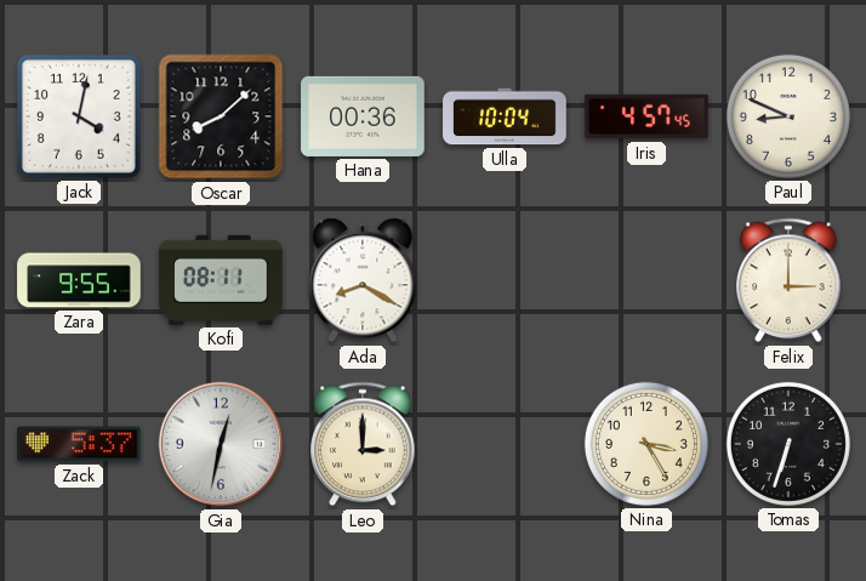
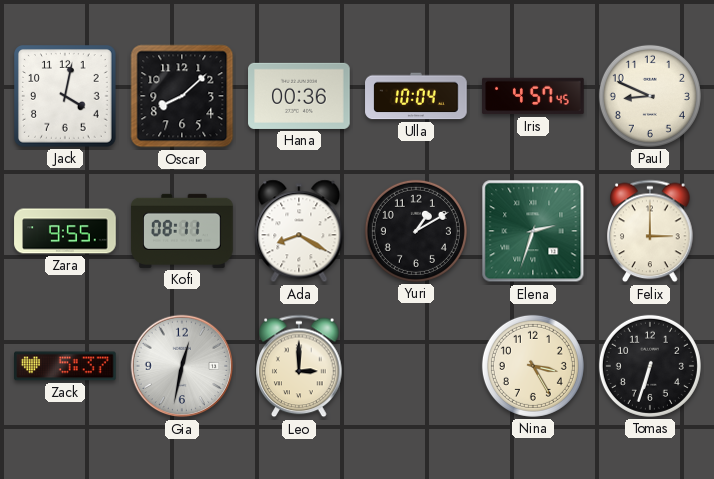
Yuri: none -> 1:10 (416, 231)
Elena: none -> 2:33 (533, 231)
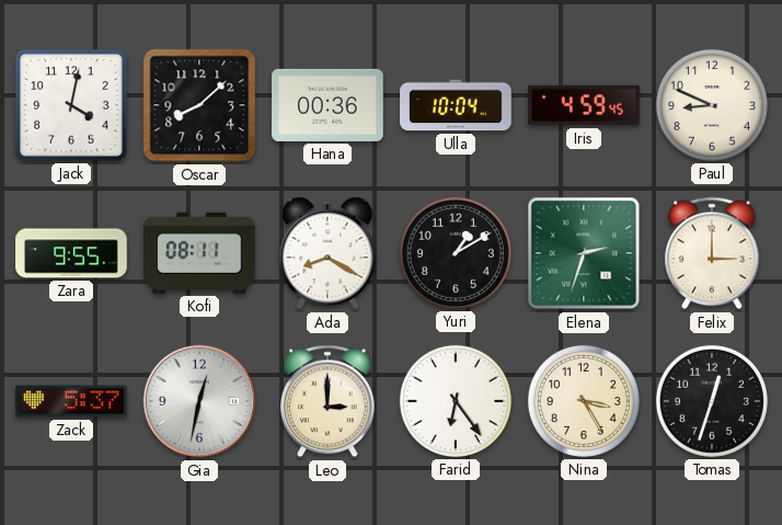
Iris: 4:57 -> 4:59 (584, 105)
Farid: none -> 6:24 (456, 401)
Tomas: 6:33 -> 12:33 (712, 401)
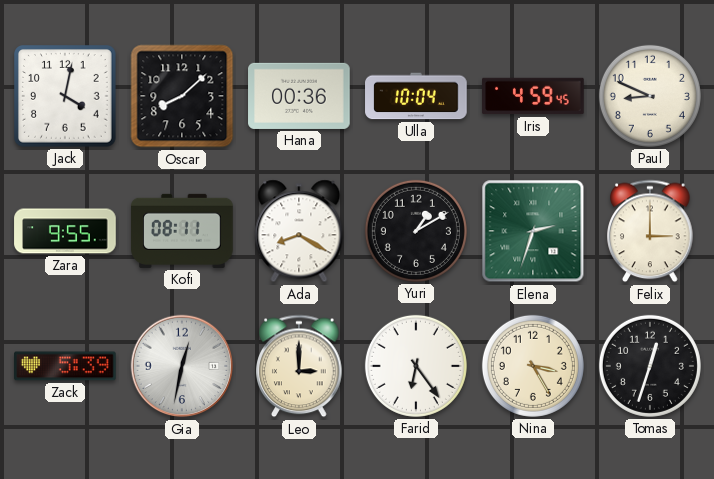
Zack: 5:37 -> 5:39 (66, 366)
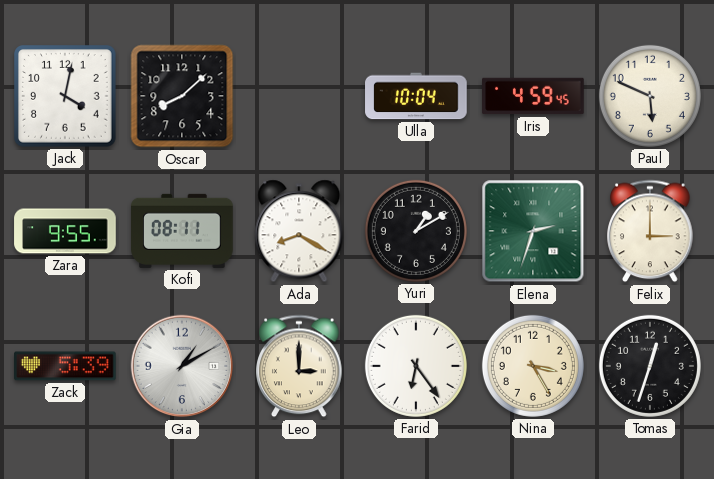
Hana: 00:36 -> none (299, 96)
Paul: 8:49 -> 5:49 (650, 96)
Gia: 12:32 -> 1:10 (182, 366)
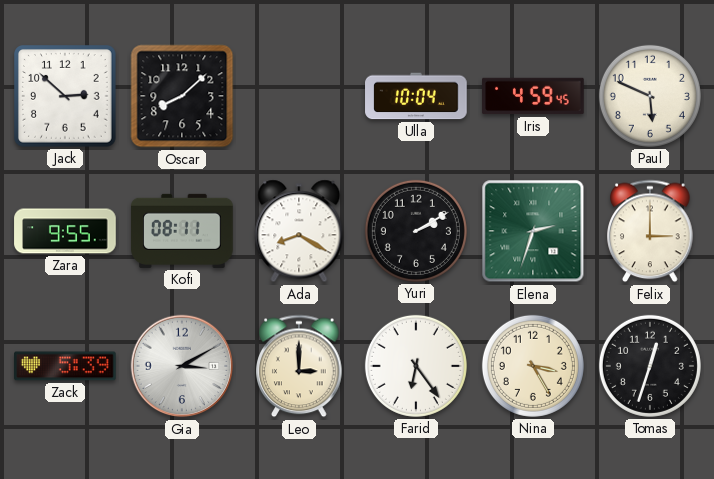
Jack: 4:02 -> 2:52 (66, 97)
Yuri: 1:10 -> 2:10 (416, 231)
Gia: 1:10 -> 3:10 (182, 366)
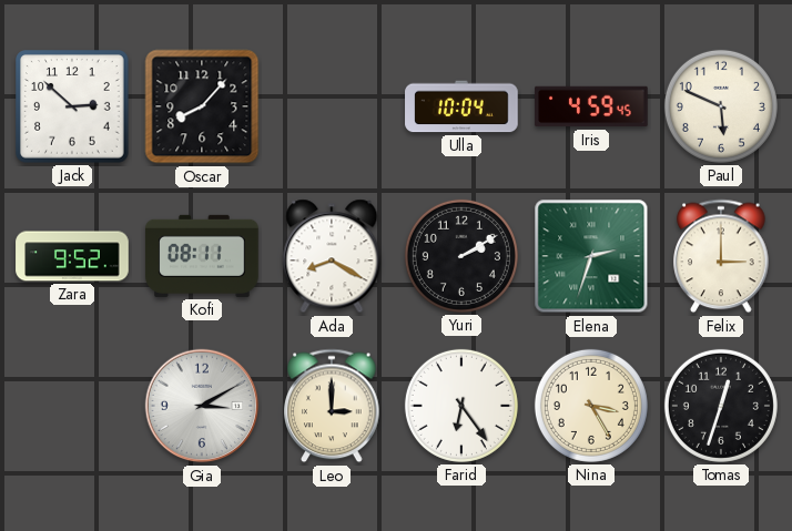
Oscar: 8:08 -> 8:07 (202, 106)
Zara: 9:55 -> 9:52 (72, 256)
Zack: 5:39 -> none (66, 366)
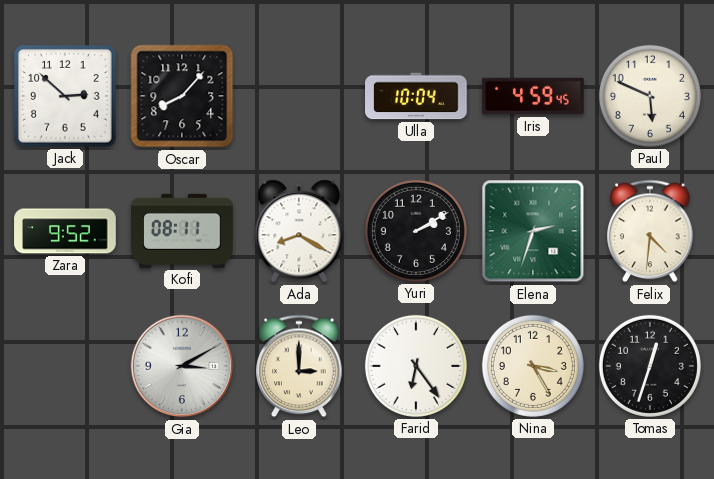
Felix: 3:00 -> 4:31 (650, 231)
